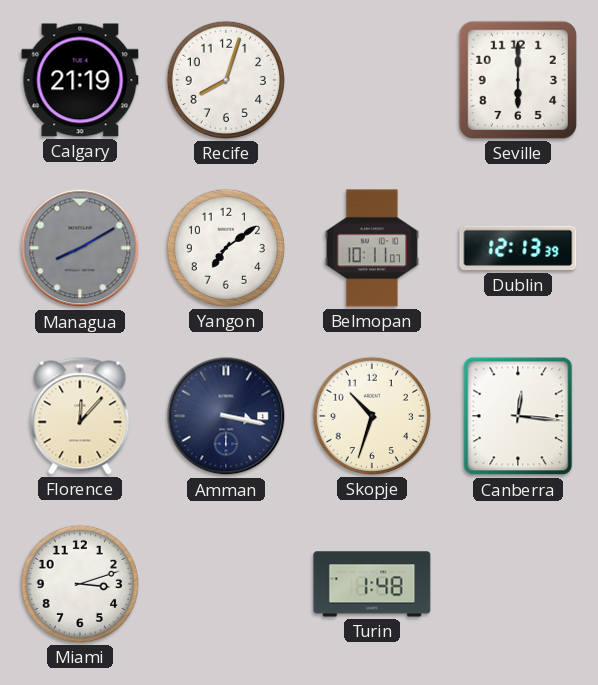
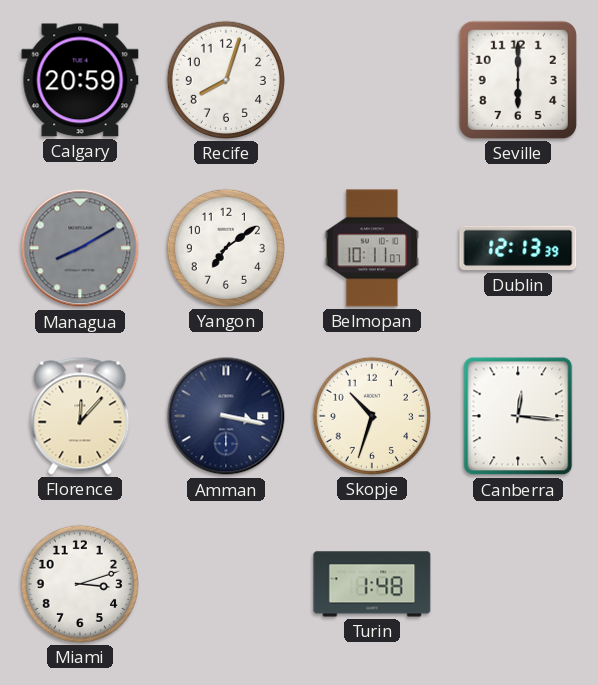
Calgary: 21:19 -> 20:59 (80, 80)
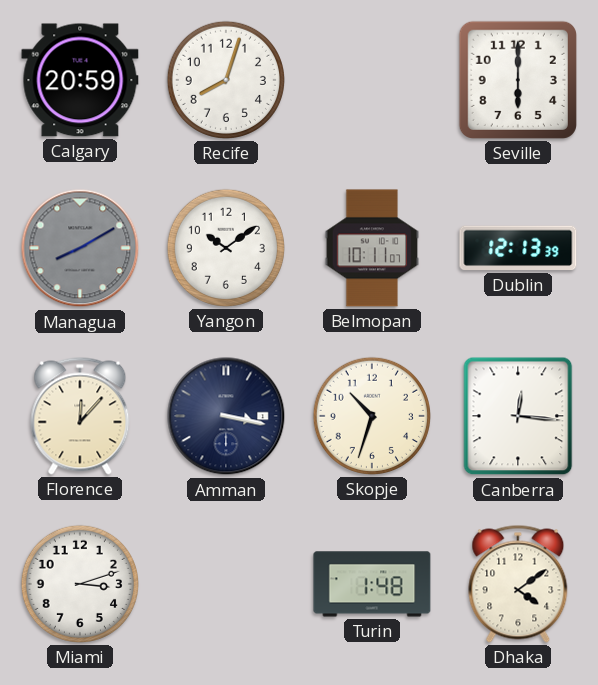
Yangon: 7:09 -> 10:09 (226, 248)
Dhaka: none -> 4:09 (518, 584)
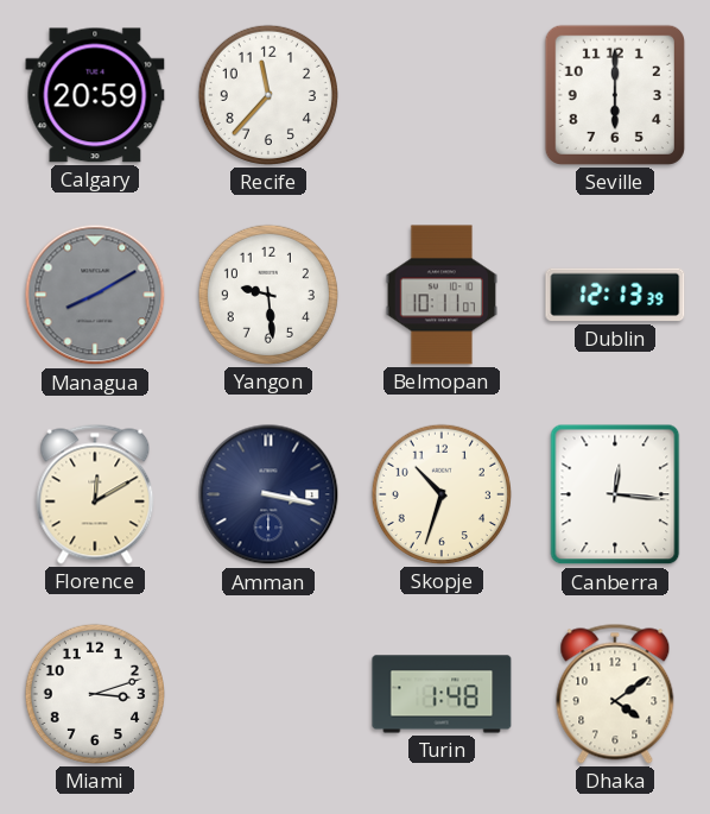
Recife: 8:03 -> 11:37 (268, 95)
Yangon: 10:09 -> 9:29 (268, 295)
Florence: 12:07 -> 12:10 (95, 494)
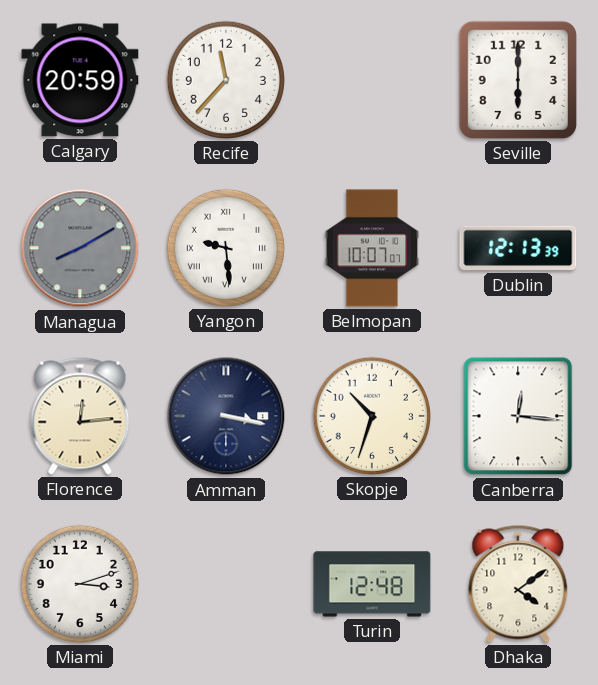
Yangon numerals: Arabic -> Roman (226, 248)
Belmopan: 10:11 -> 10:07 (372, 248)
Florence: 12:10 -> 12:14 (80, 416)
Turin: 1:48 -> 12:48 (372, 584)
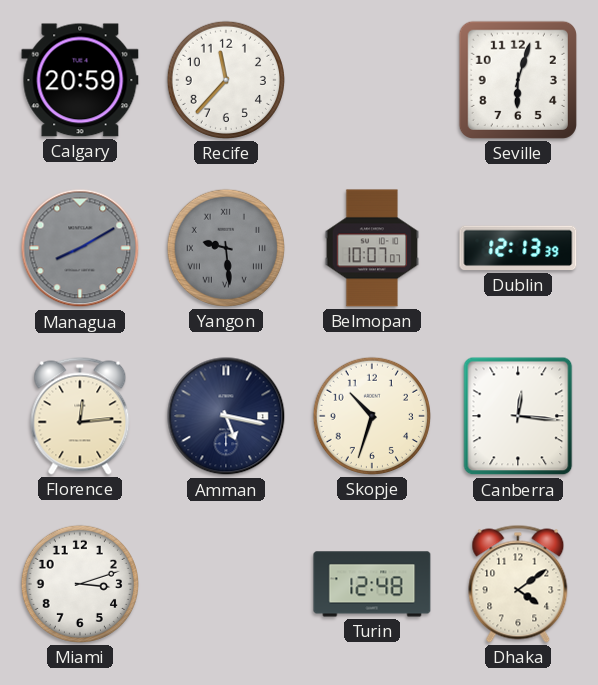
Seville: 6:00 -> 6:03 (518, 80)
Yangon dial: white -> grey (226, 248)
Amman: 3:17 -> 5:17 (226, 416)
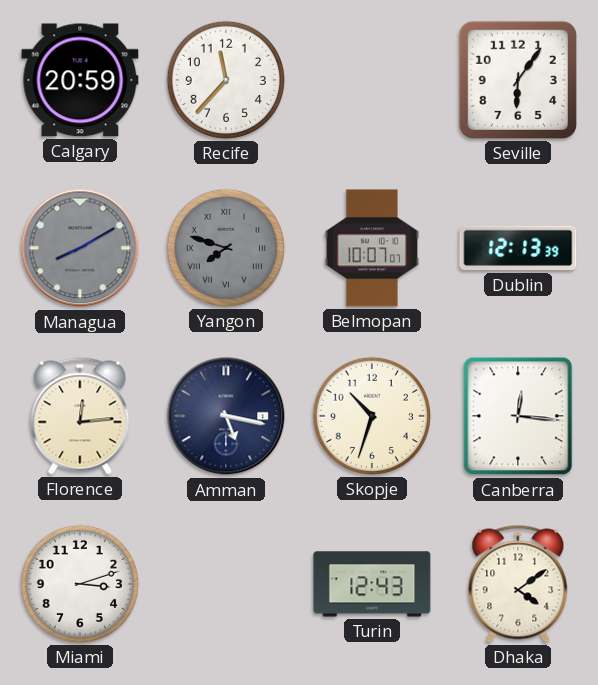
Seville: 6:03 -> 6:06 (518, 80)
Yangon: 9:29 -> 7:48 (226, 248)
Turin: 12:48 -> 12:43 (372, 584)
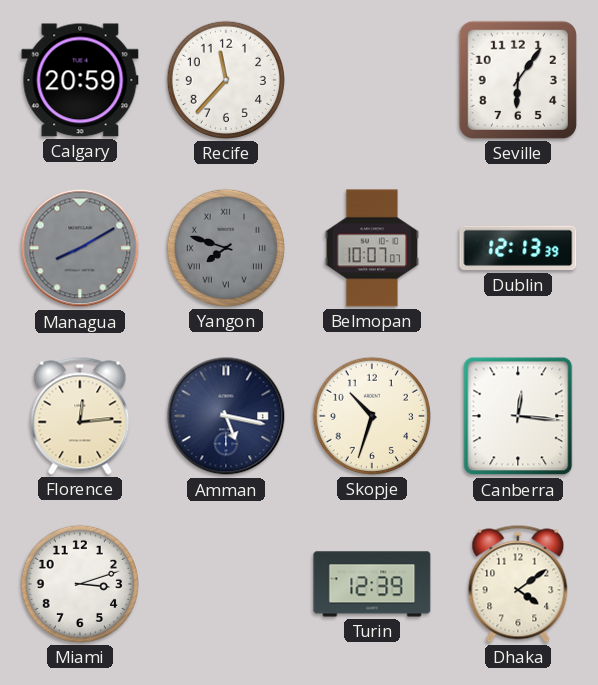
Turin: 12:43 -> 12:39 (372, 584)
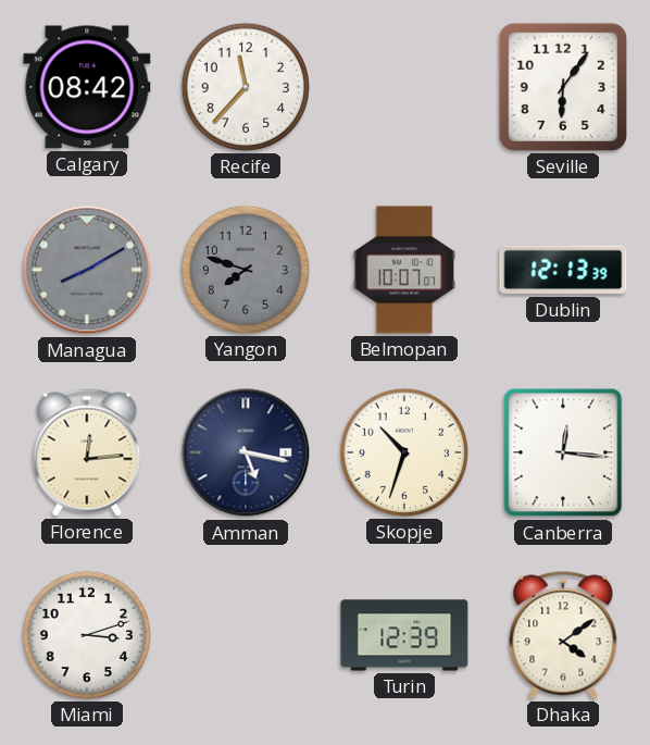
Calgary: 20:59 -> 08:42 (87, 87)
Yangon numerals: Roman -> Arabic (246, 270)
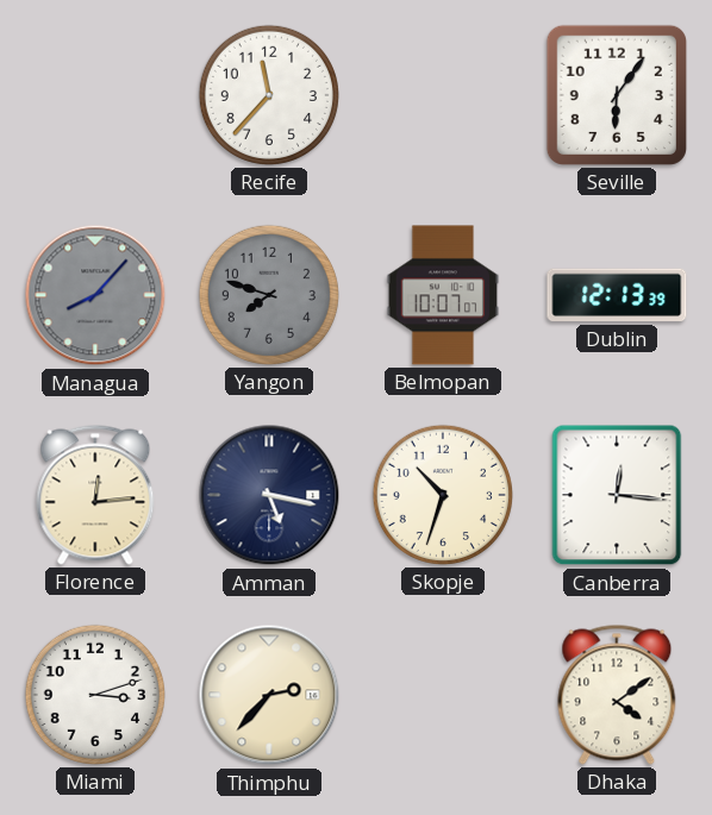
Calgary: 08:42 -> none (87, 87)
Managua: 8:10 -> 8:07 (95, 295)
Thimphu: none -> 2:37 (269, 695)
Turin: 12:39 -> none (404, 635)
